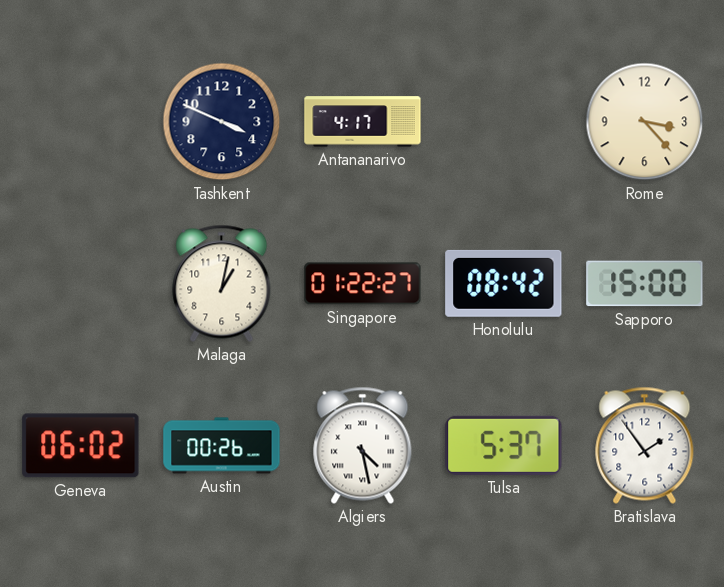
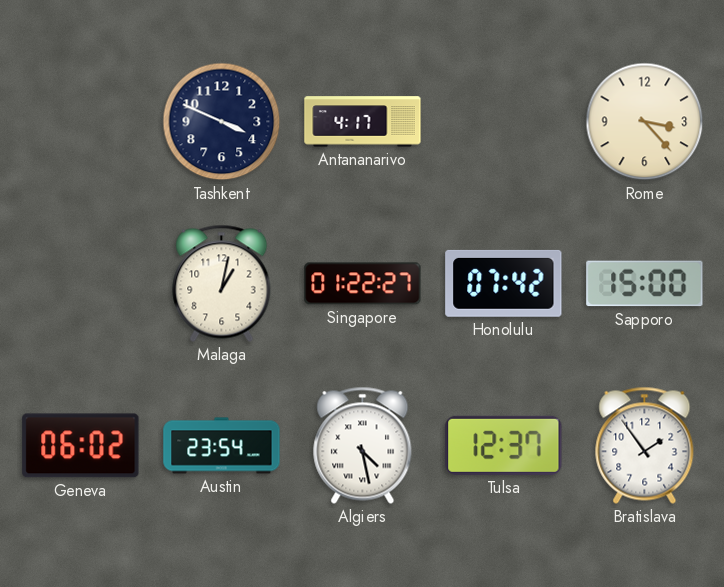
Honolulu: 08:42 -> 07:42 (504, 283)
Austin: 00:26 -> 23:54 (222, 446)
Tulsa: 5:37 -> 12:37 (504, 445)
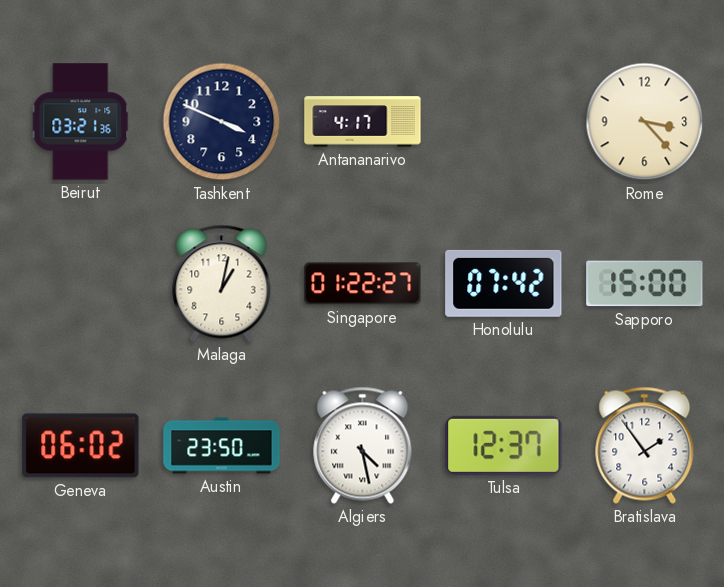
Beirut: none -> 03:21 (81, 122)
Austin: 23:54 -> 23:50 (222, 446)
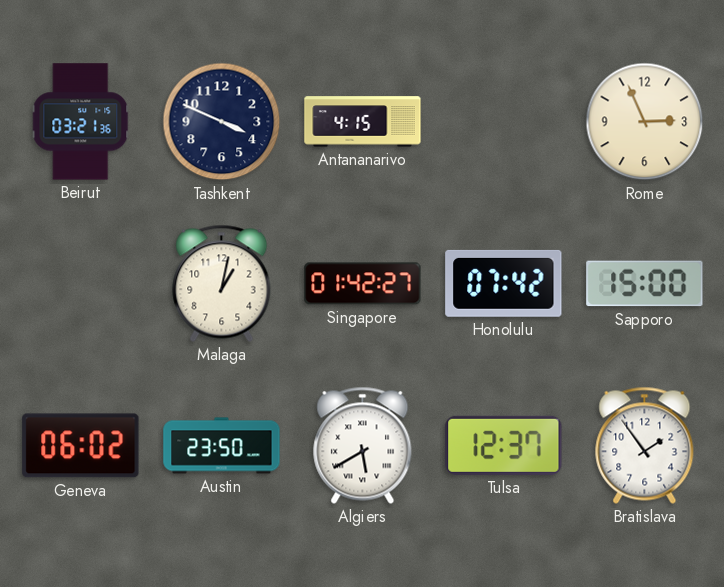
Antananarivo: 4:17 -> 4:15 (363, 122)
Rome: 3:23 -> 2:56 (645, 122)
Singapore: 01:22 -> 01:42 (363, 284)
Algiers: 4:28 -> 5:40 (363, 445)
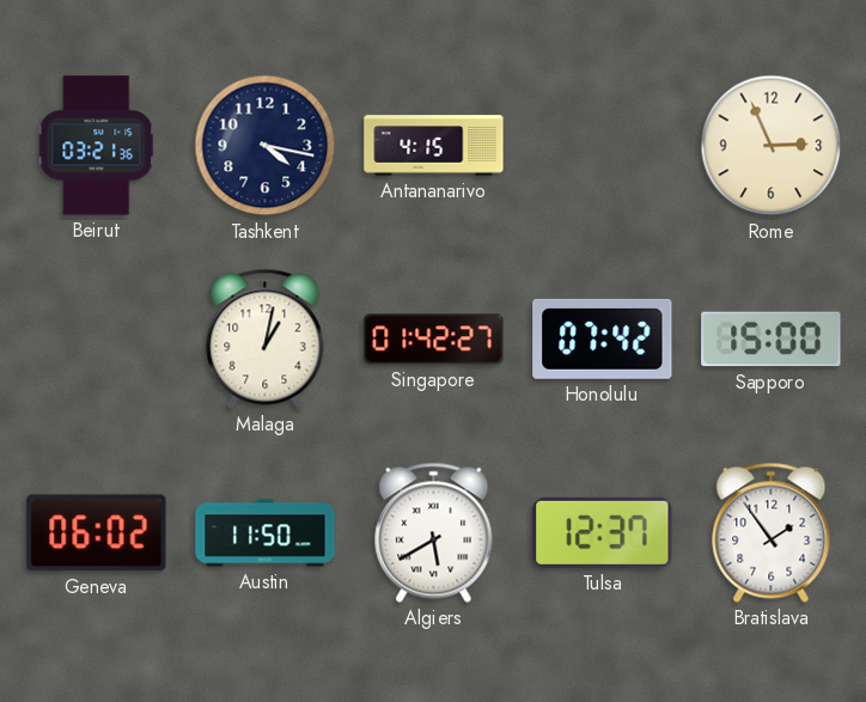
Tashkent: 3:49 -> 4:17 (266, 146)
Austin: 23:50 -> 11:50 (266, 533)
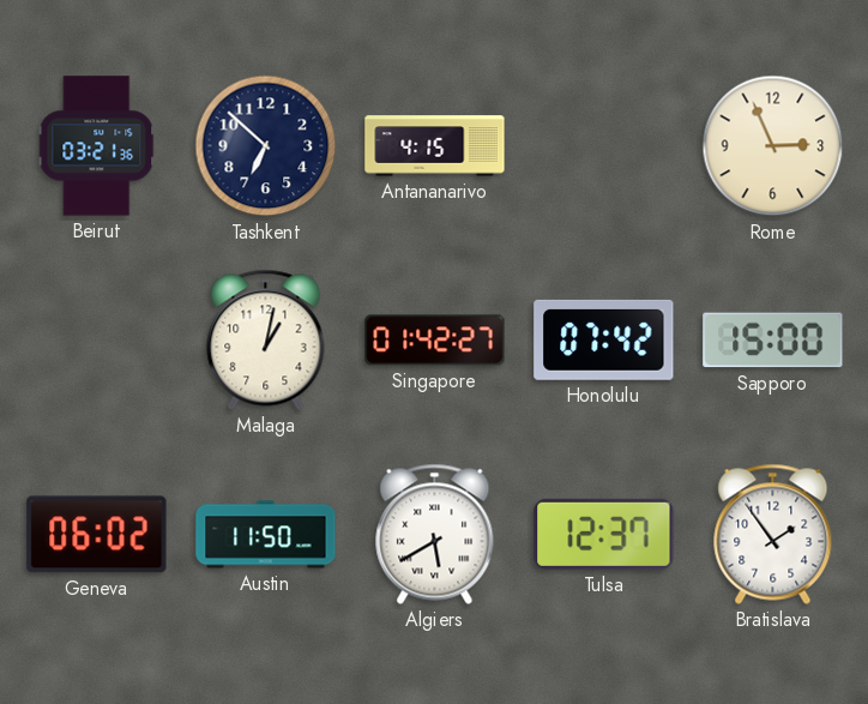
Tashkent: 4:17 -> 6:52 (266, 146)
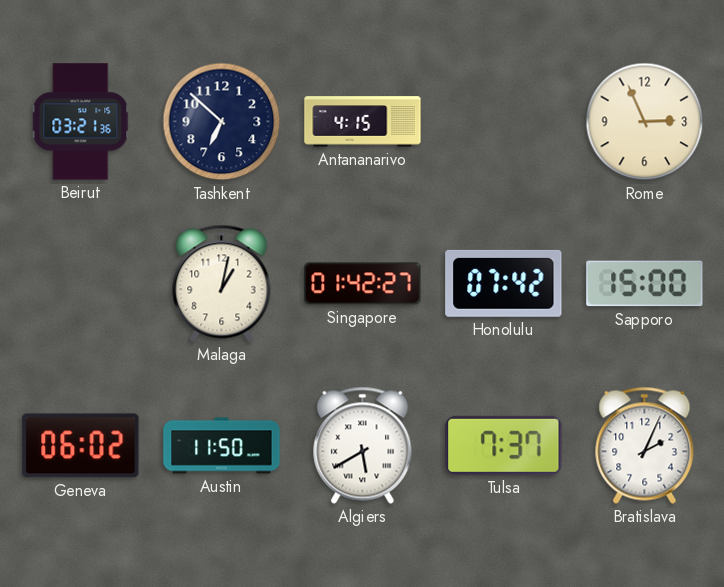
Tulsa: 12:37 -> 7:37 (504, 445)
Bratislava: 1:54 -> 2:04 (645, 445)
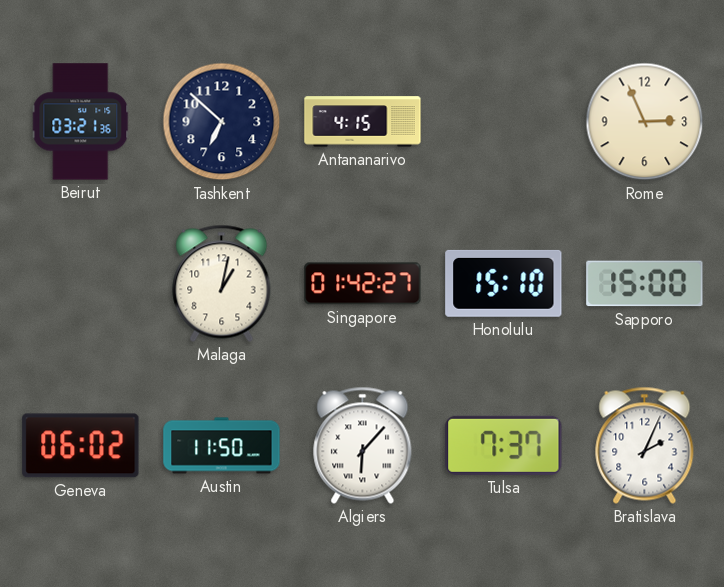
Honolulu: 07:42 -> 15:10 (504, 283)
Algiers: 5:40 -> 6:07 (363, 445)
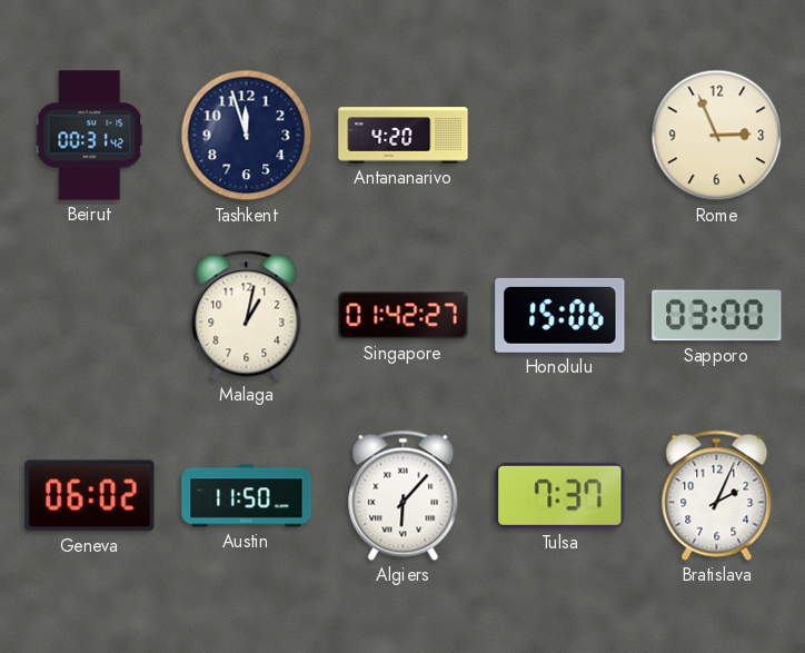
Beirut: 03:21 -> 00:31 (90, 136)
Tashkent: 6:52 -> 11:57 (247, 136)
Antananarivo: 4:15 -> 4:20 (404, 136)
Honolulu: 15:10 -> 15:06 (560, 315)
Sapporo: 15:00 -> 03:00 (717, 316)
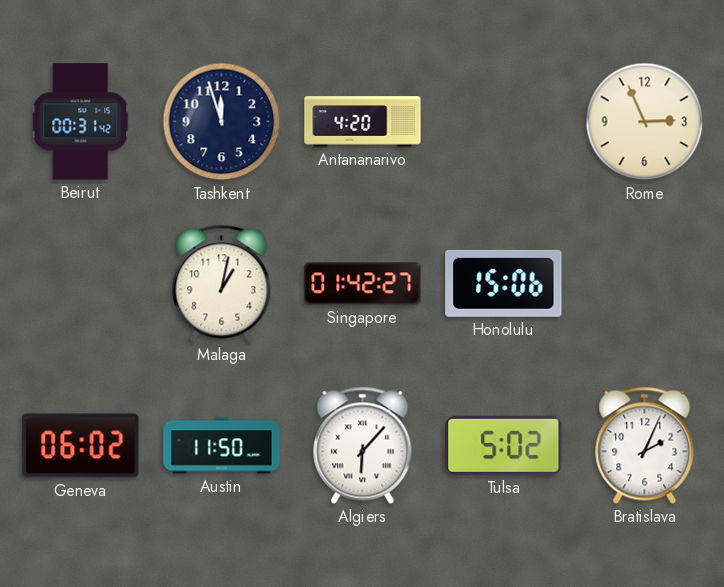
Sapporo: 03:00 -> none (717, 316)
Tulsa: 7:37 -> 5:02 (504, 445)
